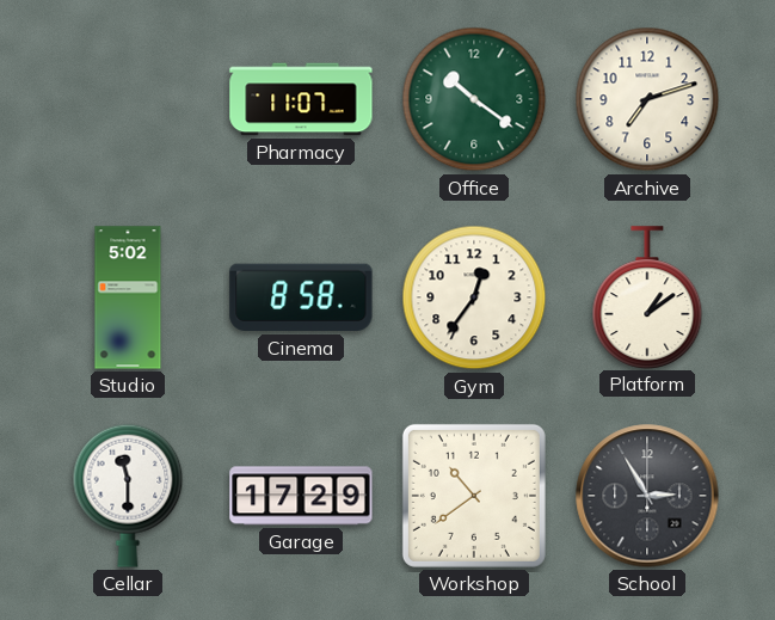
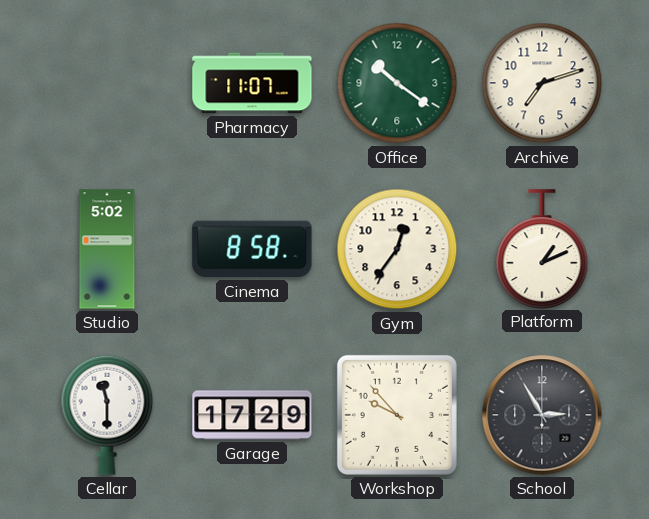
Platform: 1:09 -> 1:11 (542, 249)
Workshop: 10:39 -> 9:53 (397, 415)
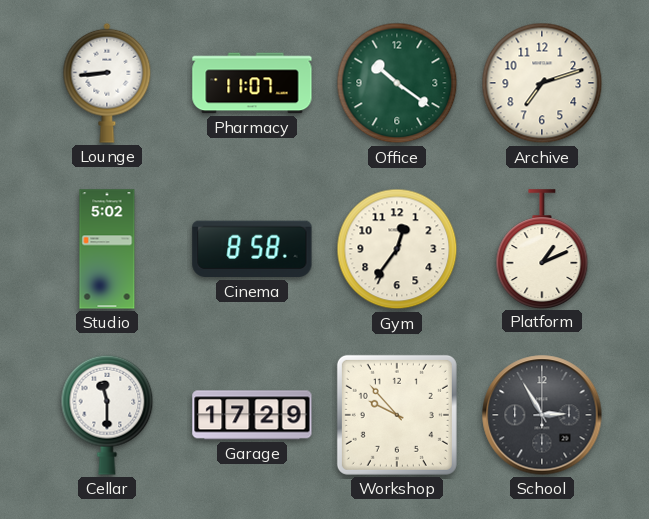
Lounge: none -> 8:44 (107, 83)
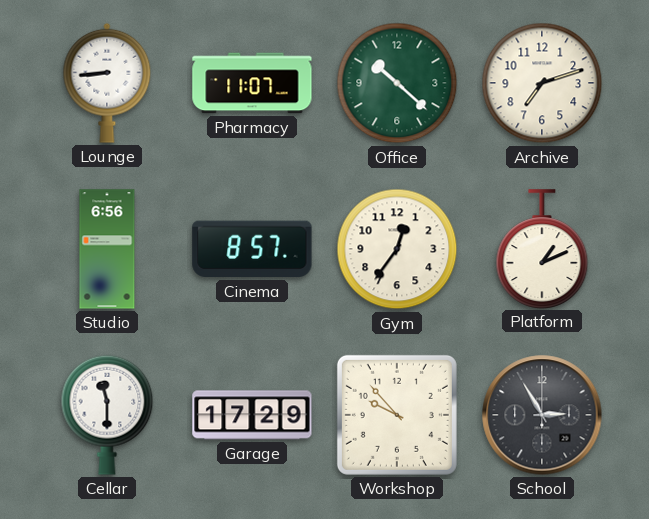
Office: 10:21 -> 10:22 (397, 83)
Studio: 5:02 -> 6:56 (107, 249)
Cinema: 8:58 -> 8:57 (252, 249)
